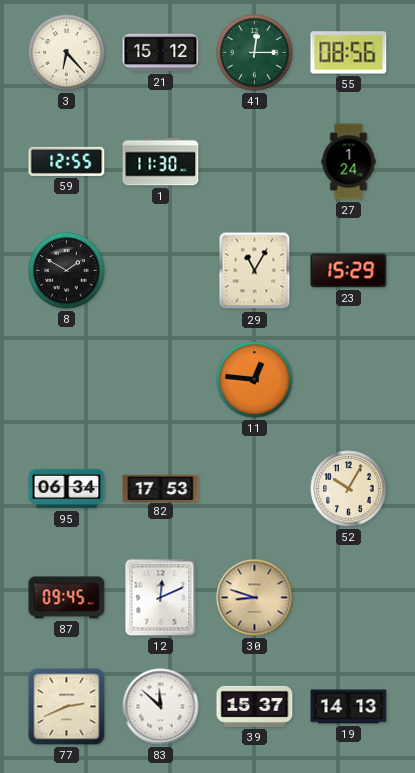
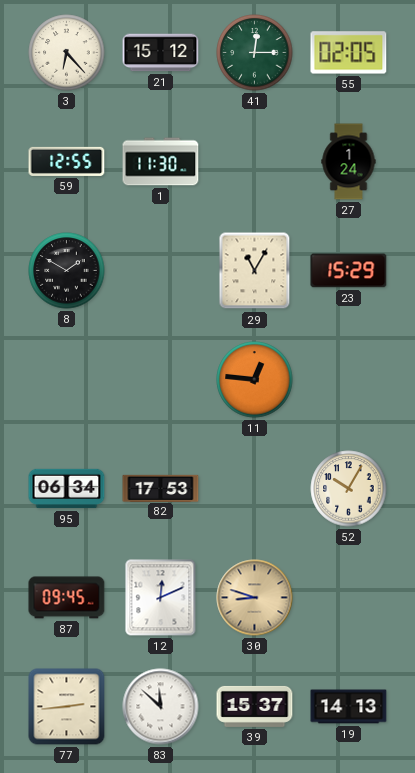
55: 08:56 -> 02:05 (349, 53)
77: 2:41 -> 2:44 (67, 707)
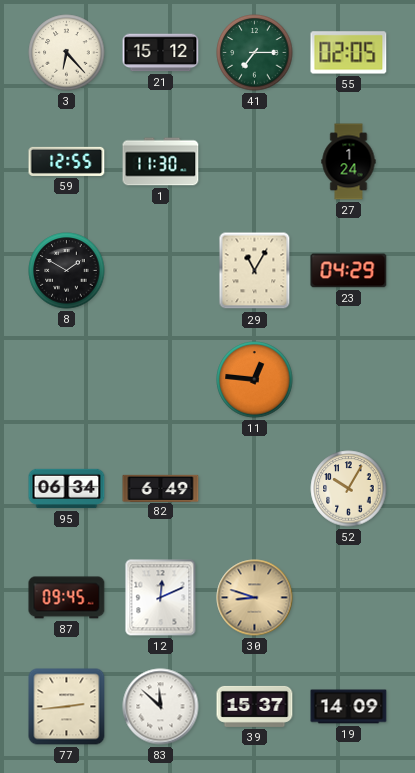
41: 12:15 -> 7:15 (255, 53)
23: 15:29 -> 04:29 (349, 271)
82: 17:53 -> 6:49 (161, 488)
19: 14:13 -> 14:09 (349, 707)
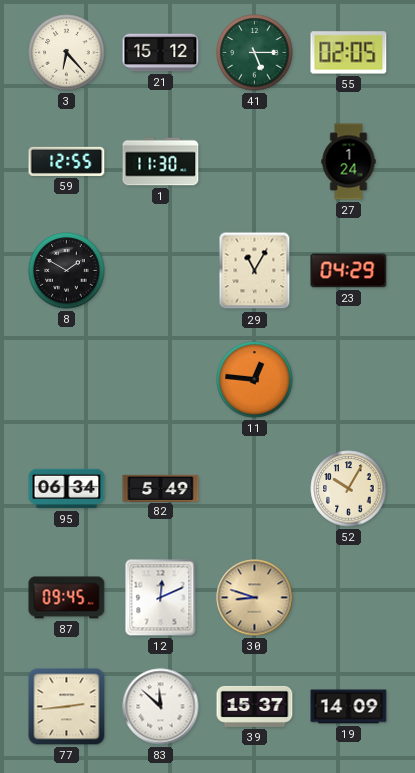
41: 7:15 -> 5:15 (255, 53)
82: 6:49 -> 5:49 (161, 488)
